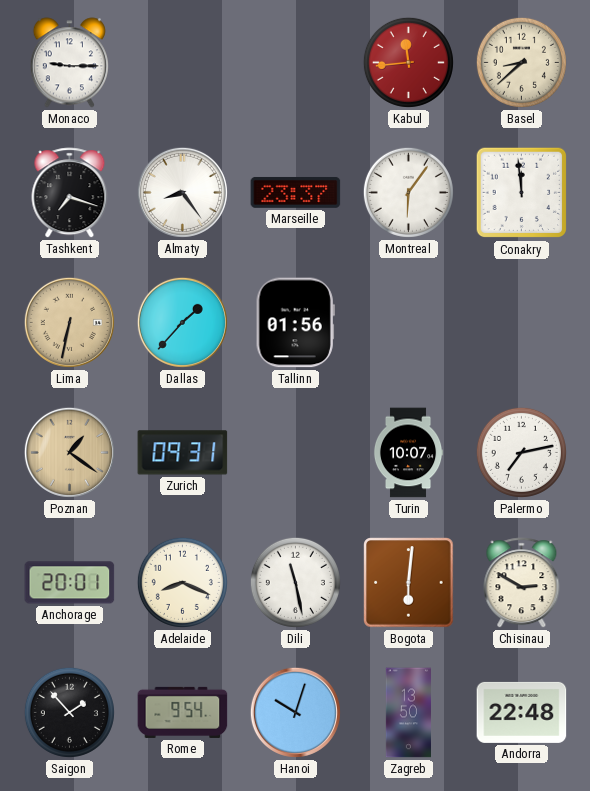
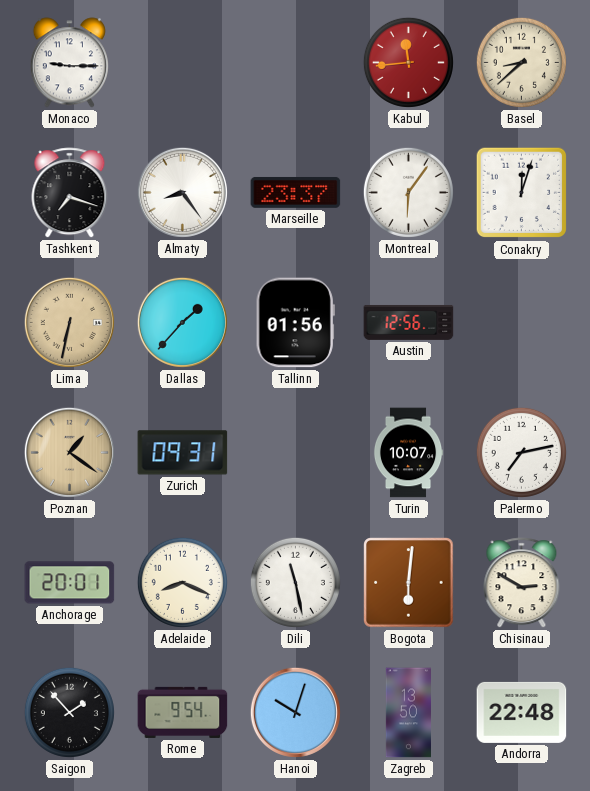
Conakry: 11:59 -> 12:03 (522, 193)
Austin: none -> 12:56 (409, 322)
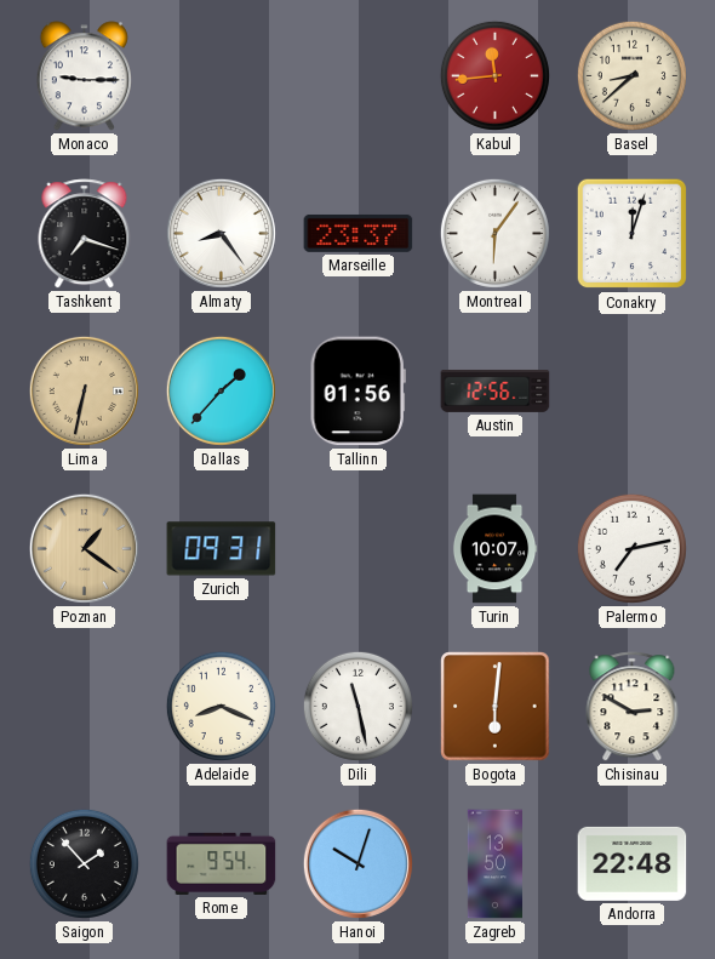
Anchorage: 20:01 -> none (70, 583)
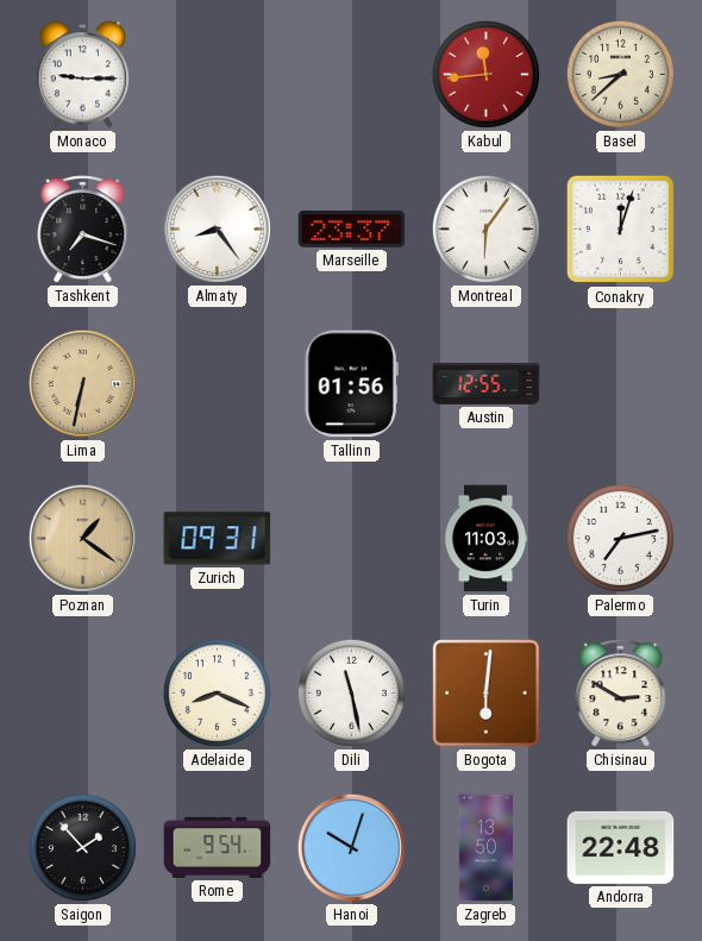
Dallas: 1:37 -> none (221, 390)
Austin: 12:56 -> 12:55 (487, 383)
Turin: 10:07 -> 11:03 (485, 539)
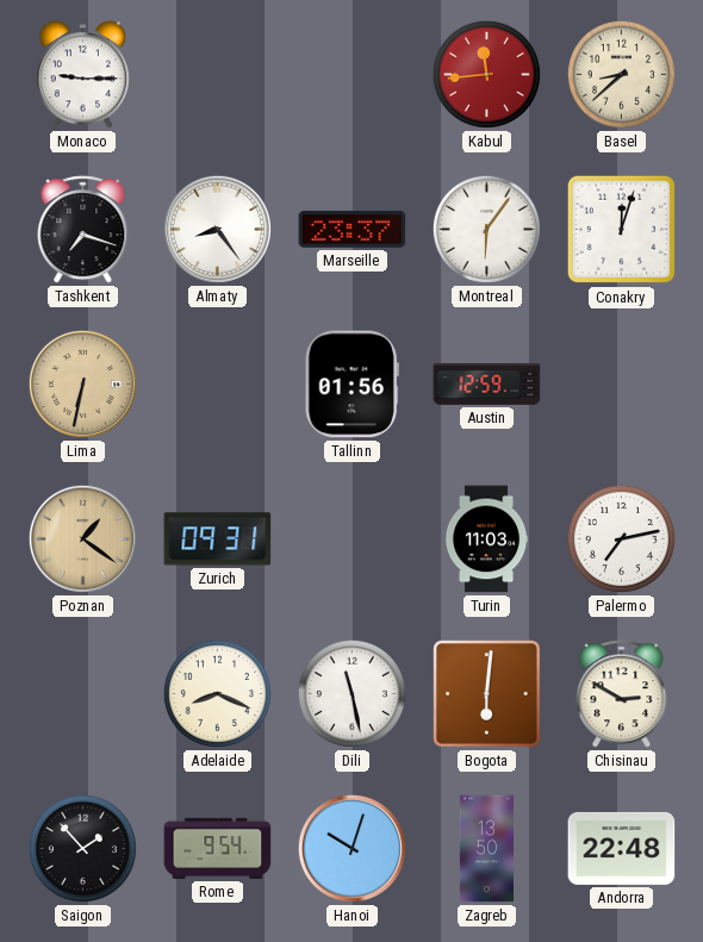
Austin: 12:55 -> 12:59 (487, 383)
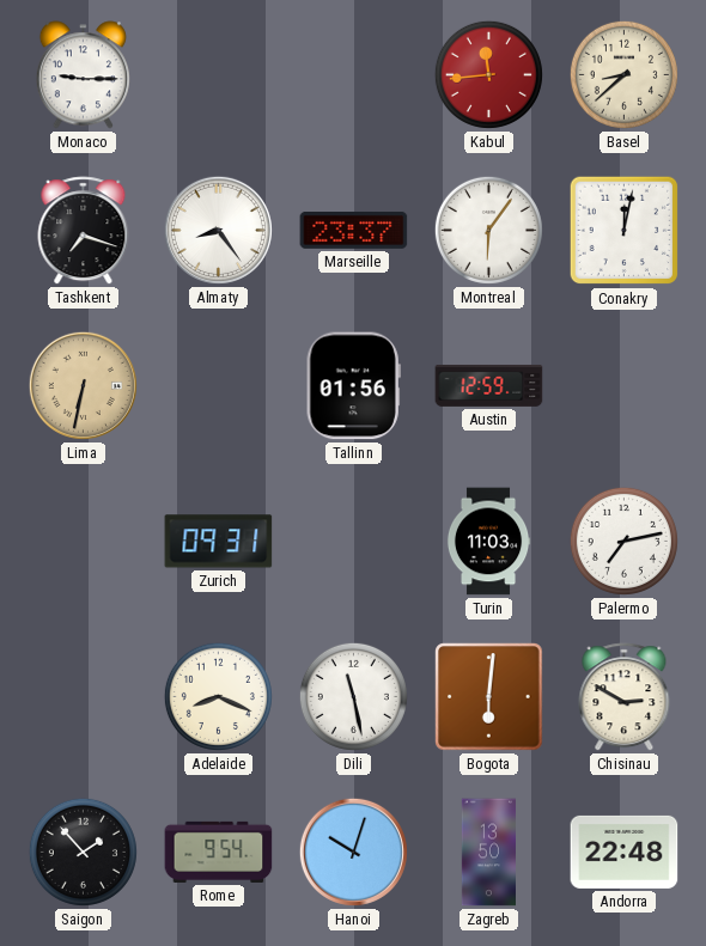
Conakry: 12:03 -> 12:02 (625, 231)
Poznan: 1:21 -> none (82, 538)
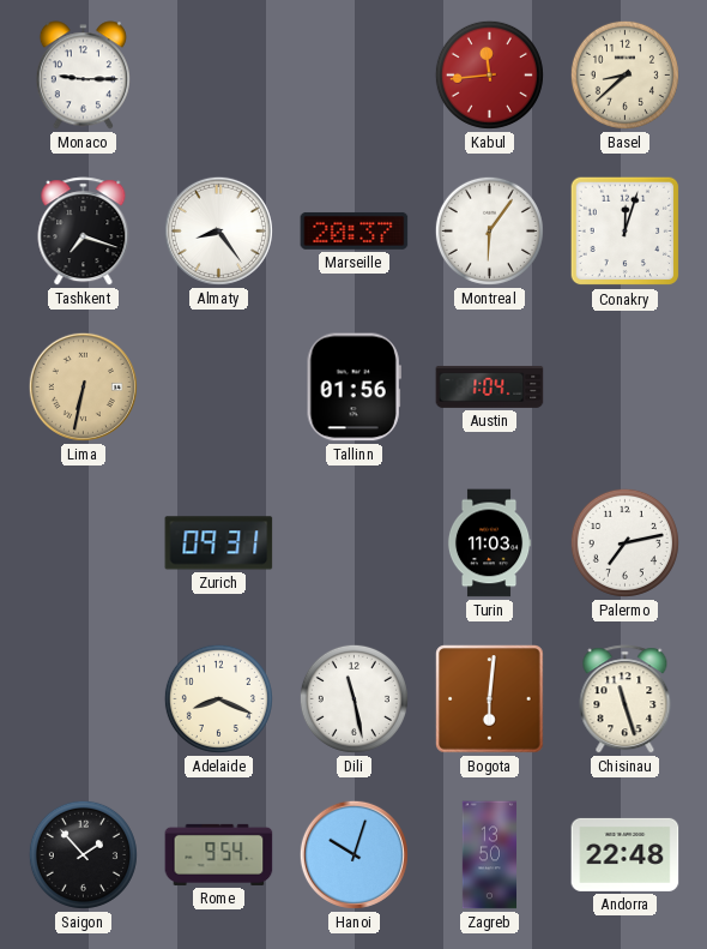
Marseille: 23:37 -> 20:37 (355, 230)
Conakry: 12:02 -> 12:03 (626, 232)
Austin: 12:59 -> 1:04 (490, 386)
Chisinau: 2:50 -> 11:27 (626, 699)
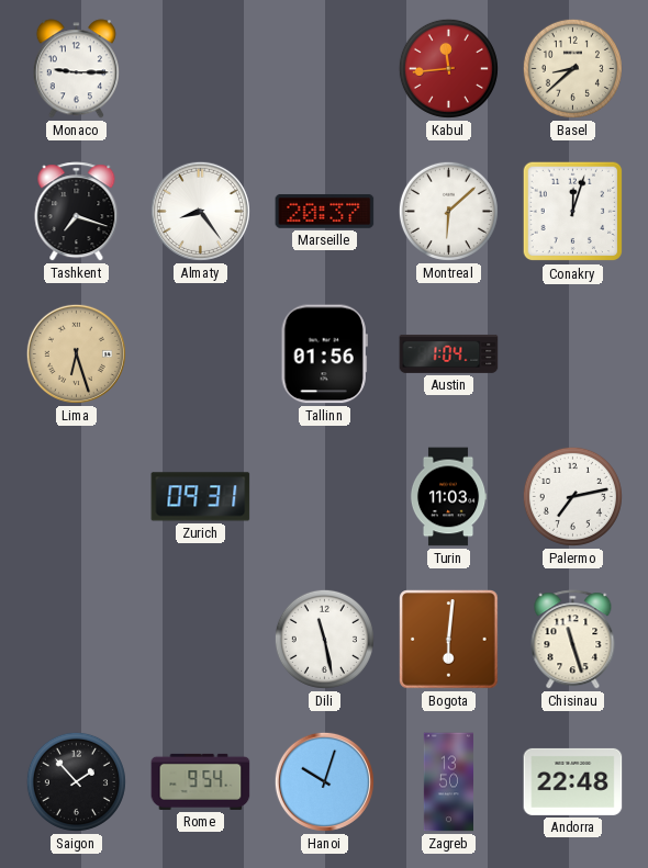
Montreal: 6:06 -> 6:08 (448, 211)
Lima: 6:32 -> 6:27 (76, 353)
Adelaide: 8:19 -> none (218, 698)
